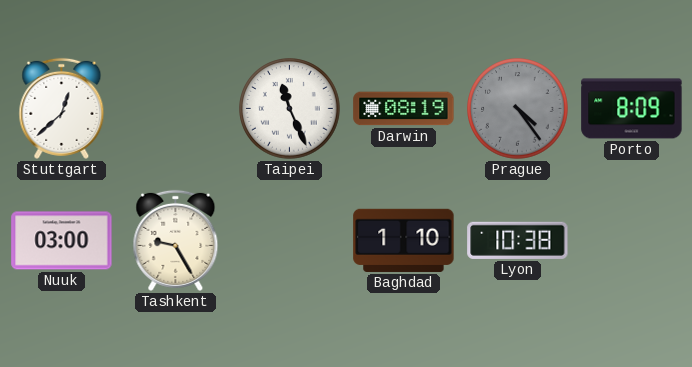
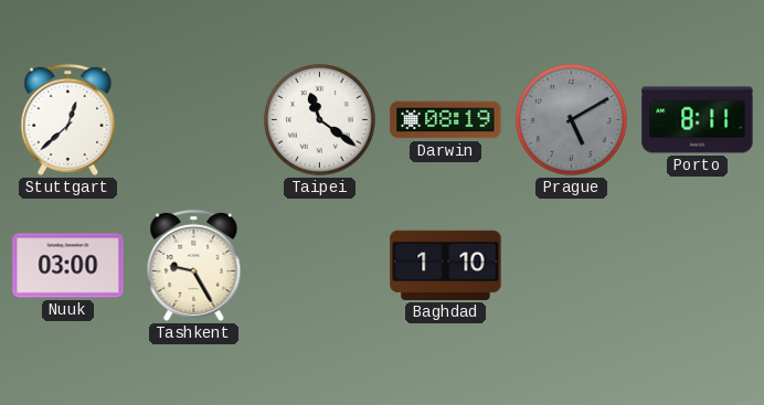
Taipei: 11:26 -> 11:21 (320, 120)
Prague: 4:24 -> 5:10 (572, 120)
Porto: 8:09 -> 8:11 (698, 120)
Lyon: 10:38 -> none (518, 240)
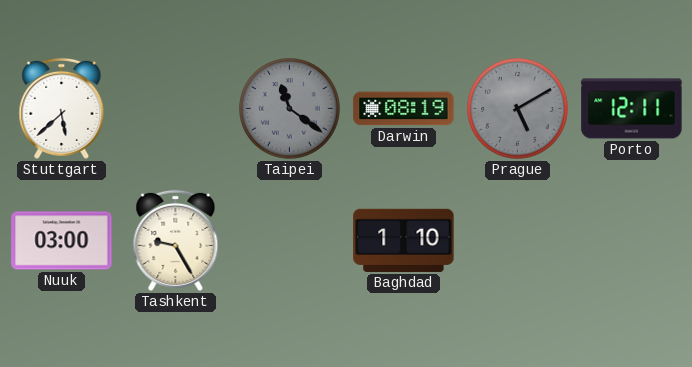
Stuttgart: 12:38 -> 5:38 (62, 108)
Taipei dial: white -> grey (290, 109)
Porto: 8:11 -> 12:11 (632, 109)
